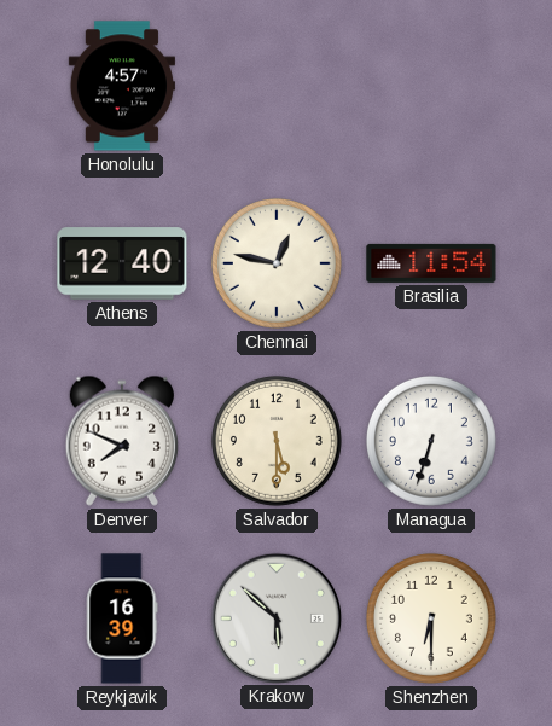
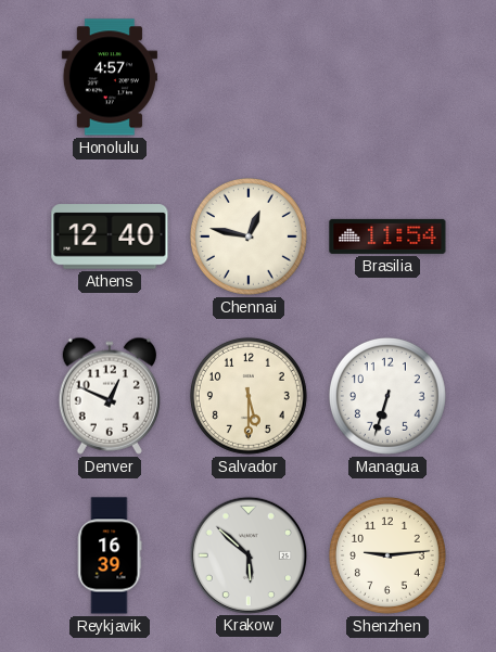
Denver: 7:49 -> 12:49 (110, 396)
Shenzhen: 6:30 -> 9:14 (387, 555)
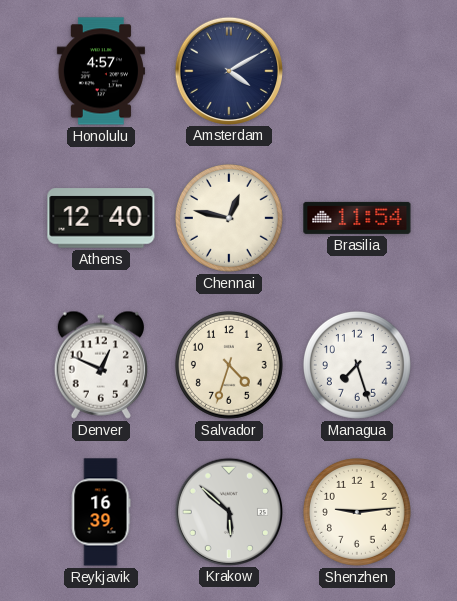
Amsterdam: none -> 4:10 (228, 70)
Salvador: 5:30 -> 4:33 (229, 365)
Managua: 6:33 -> 7:27 (357, 365)
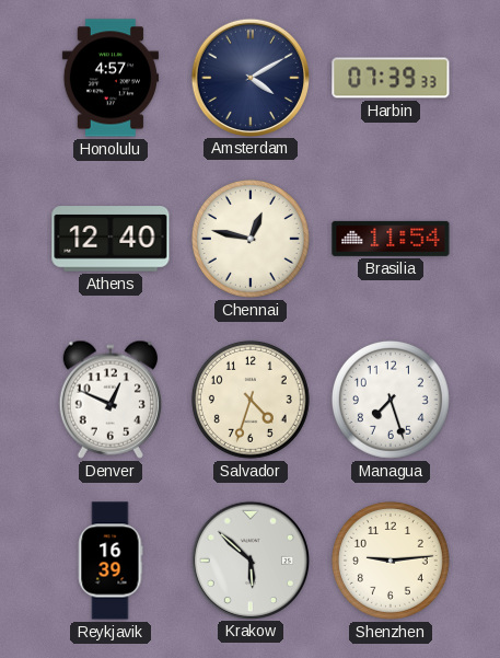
Harbin: none -> 07:39 (391, 78)
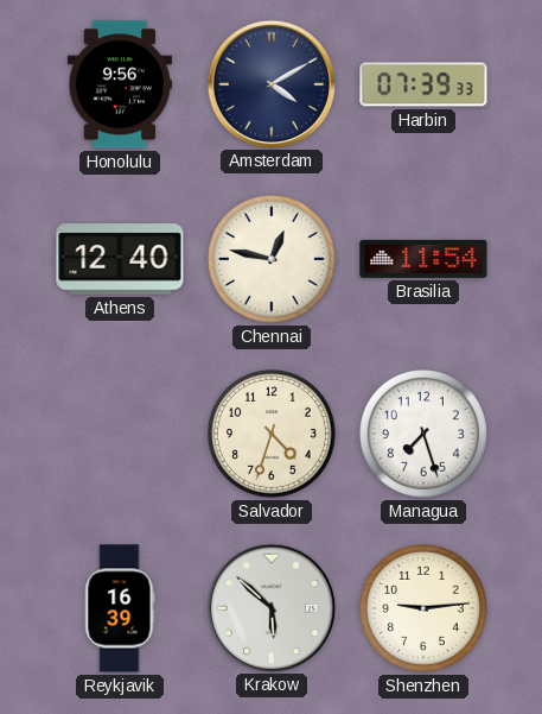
Honolulu: 4:57 -> 9:56 (120, 84)
Denver: 12:49 -> none (111, 400)
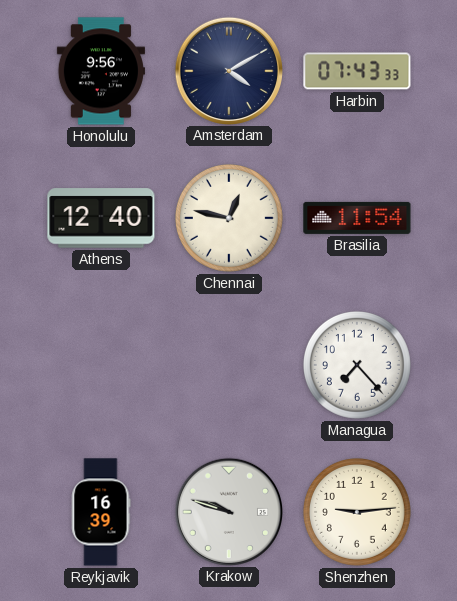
Harbin: 07:39 -> 07:43 (357, 71)
Salvador: 4:33 -> none (272, 434)
Managua: 7:27 -> 7:23 (357, 365)
Krakow: 5:52 -> 9:48 (228, 511)
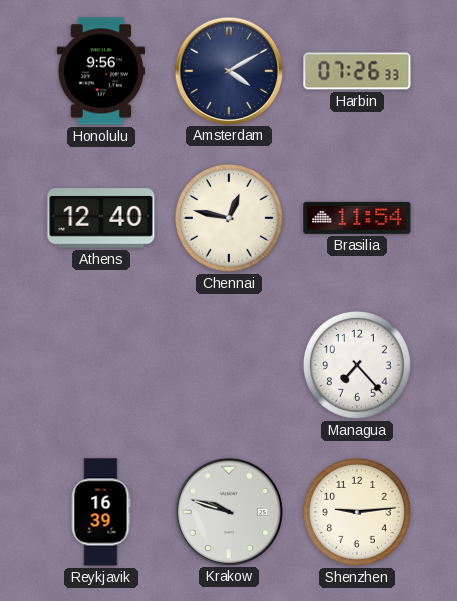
Harbin: 07:43 -> 07:26 (357, 71)
